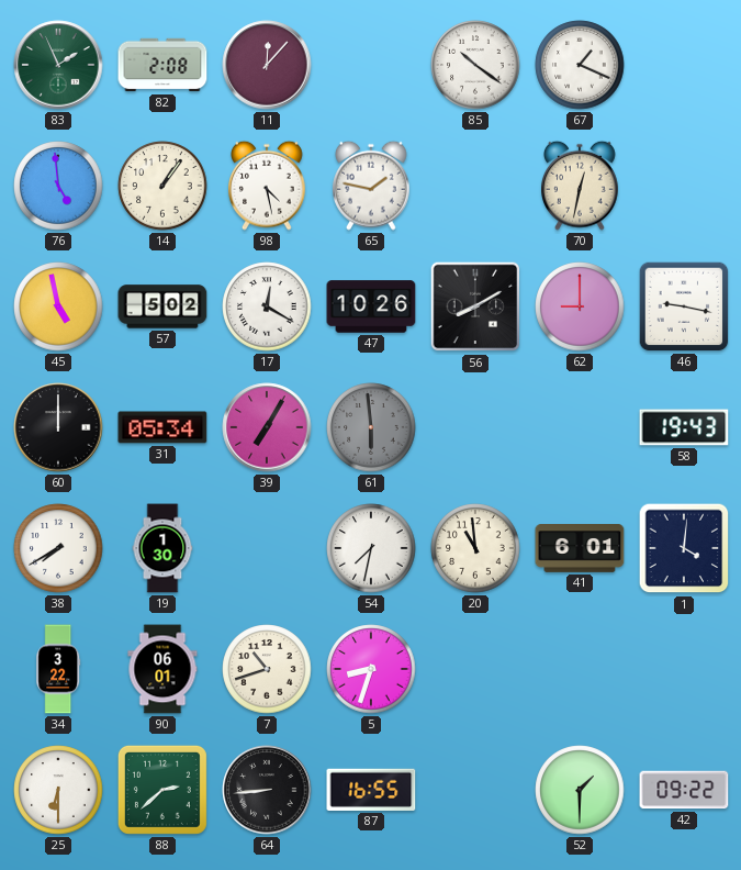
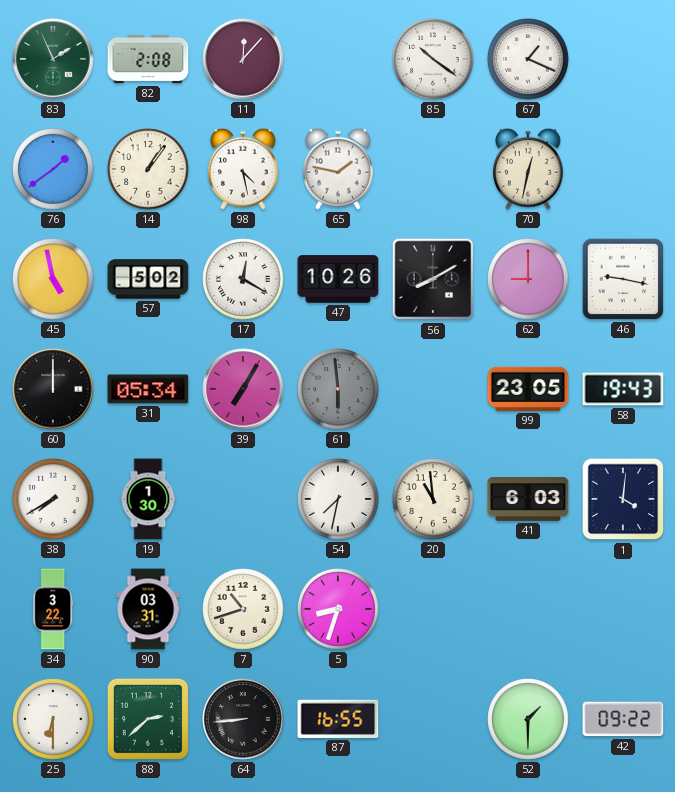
76: 4:59 -> 1:39 (53, 169)
99: none -> 23:05 (528, 389)
41: 6:01 -> 6:03 (528, 500)
90: 06:01 -> 03:31 (148, 609)
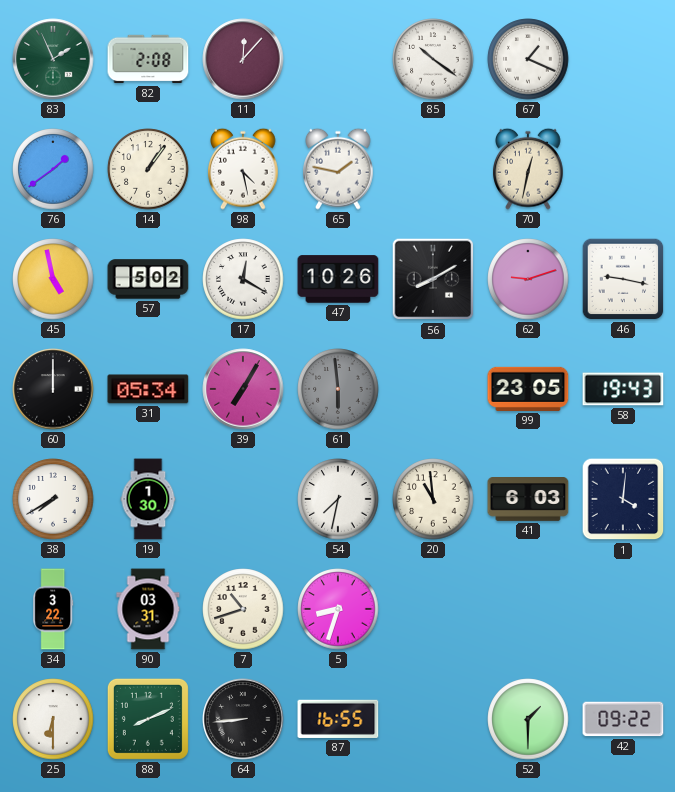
62: 9:00 -> 9:12 (528, 279)
88: 2:38 -> 8:11 (148, 719)
